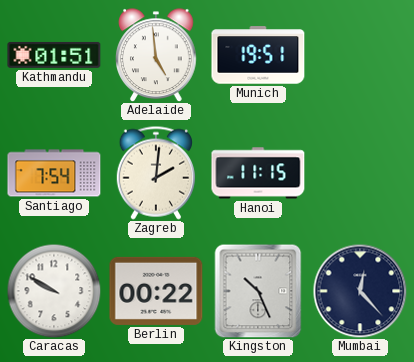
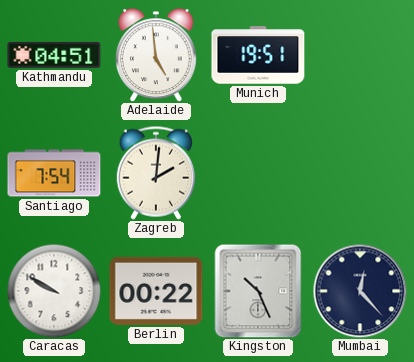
Kathmandu: 01:51 -> 04:51 (54, 55)
Hanoi: 11:15 -> none (258, 173)
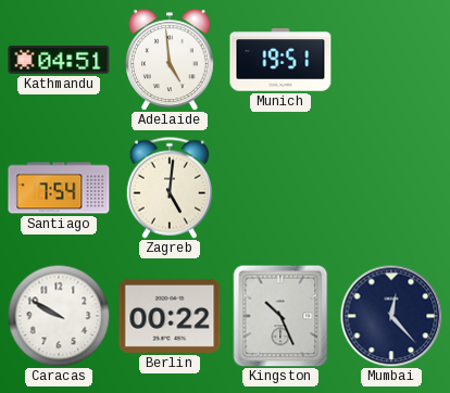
Zagreb: 2:01 -> 5:01 (170, 188)
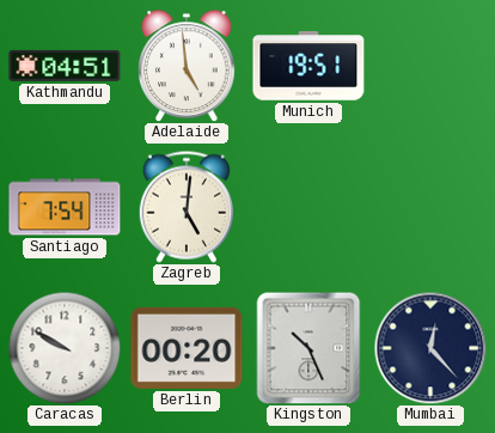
Berlin: 00:22 -> 00:20 (187, 348)
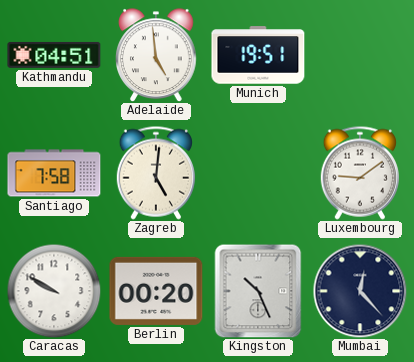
Santiago: 7:54 -> 7:58 (54, 173)
Luxembourg: none -> 9:09 (360, 173)
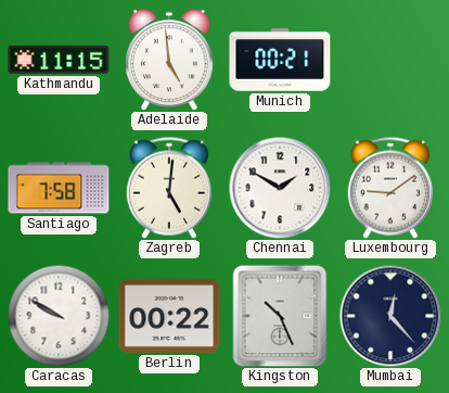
Kathmandu: 04:51 -> 11:15 (59, 60)
Munich: 19:51 -> 00:21 (280, 60)
Chennai: none -> 1:50 (280, 188)
Berlin: 00:20 -> 00:22 (169, 316)
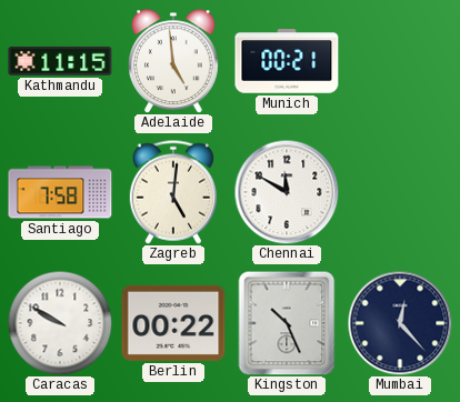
Chennai: 1:50 -> 11:50 (287, 192)
Luxembourg: 9:09 -> none (390, 188)
